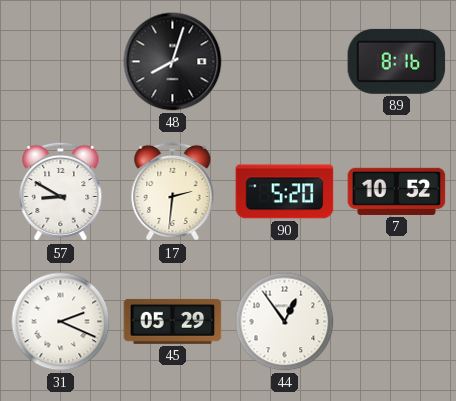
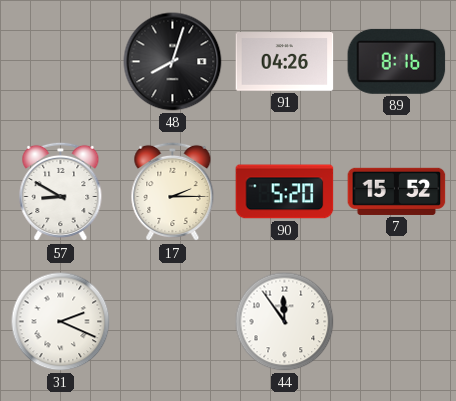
91: none -> 04:26 (285, 62)
17: 2:31 -> 2:15 (173, 192)
7: 10:52 -> 15:52 (397, 191)
45: 05:29 -> none (173, 321)
44: 12:54 -> 11:54 (285, 322)
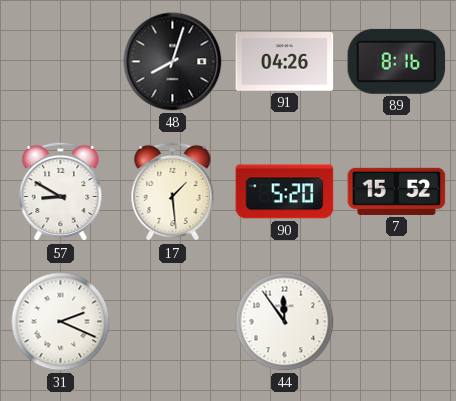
17: 2:15 -> 1:29 (173, 192)
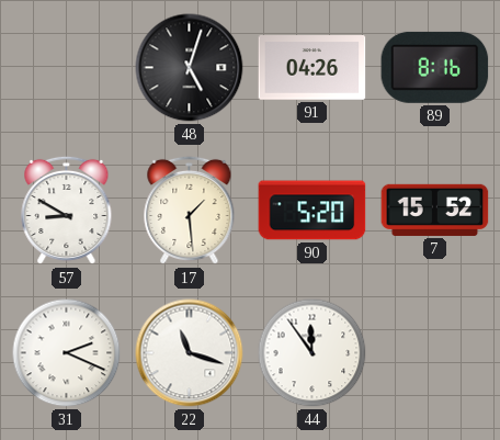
48: 8:03 -> 5:03 (190, 68)
22: none -> 11:18 (190, 353)
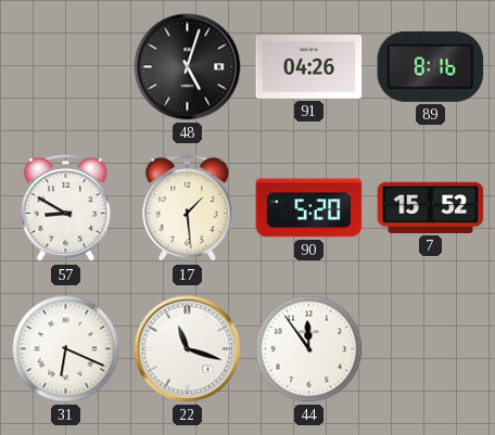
31: 2:19 -> 6:19 (66, 349)
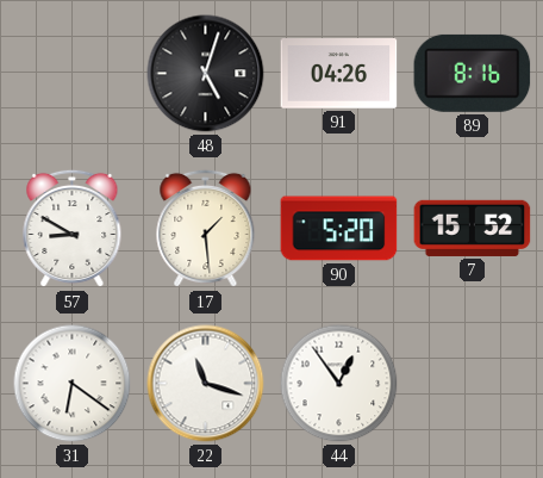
31: 6:19 -> 6:21 (73, 384)
44: 11:54 -> 12:54 (339, 384)
